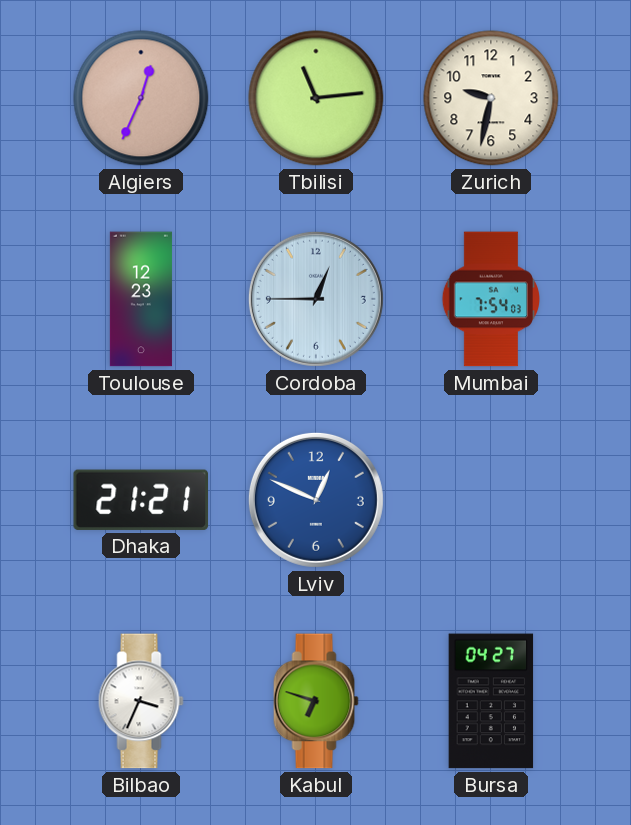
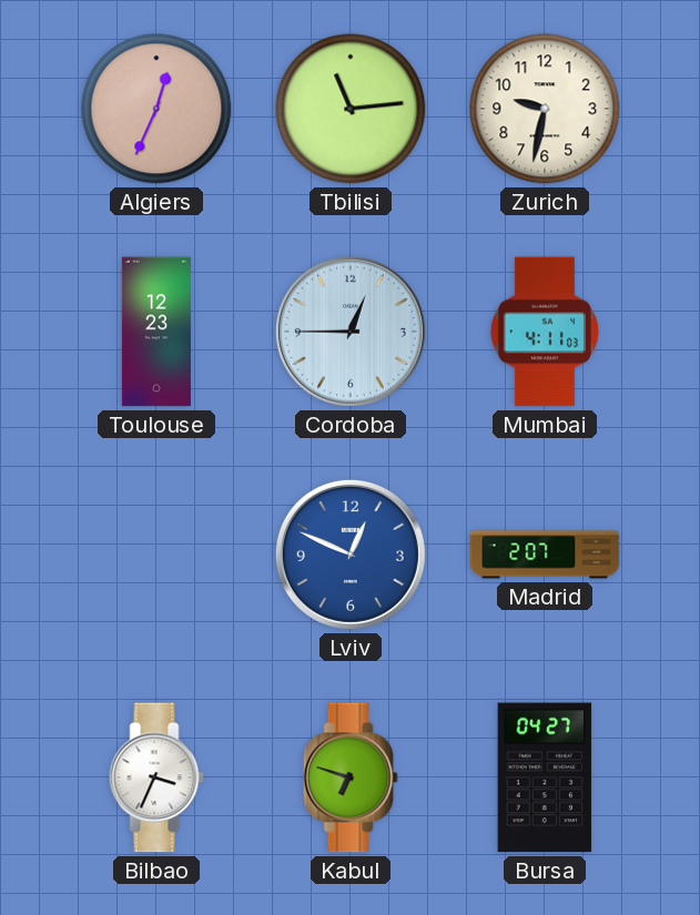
Mumbai: 7:54 -> 4:11 (544, 332)
Dhaka: 21:21 -> none (140, 500)
Madrid: none -> 2:07 (545, 555)
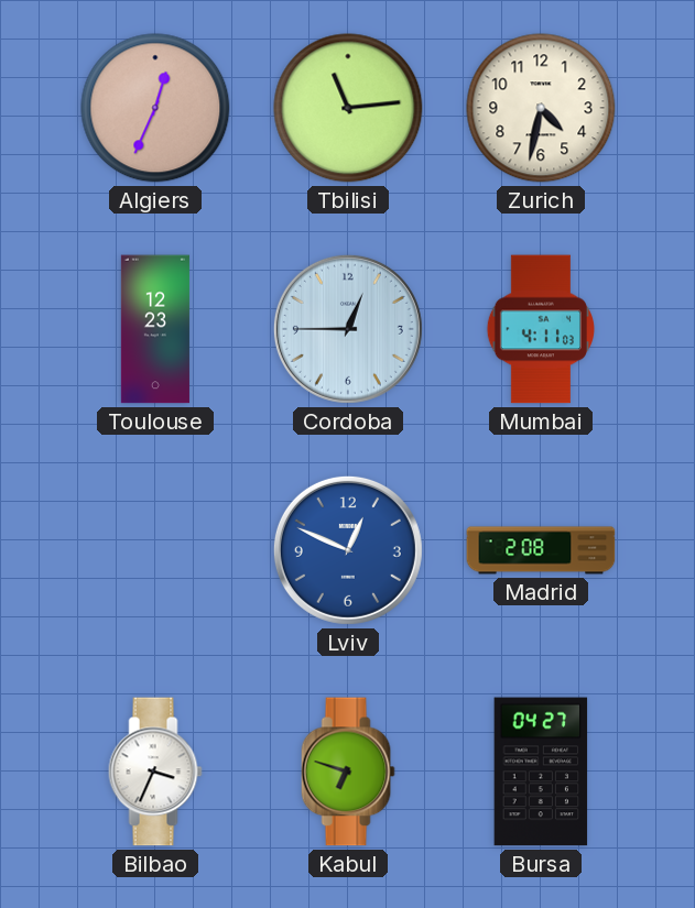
Zurich: 9:32 -> 4:32 (541, 108)
Madrid: 2:07 -> 2:08 (541, 550)
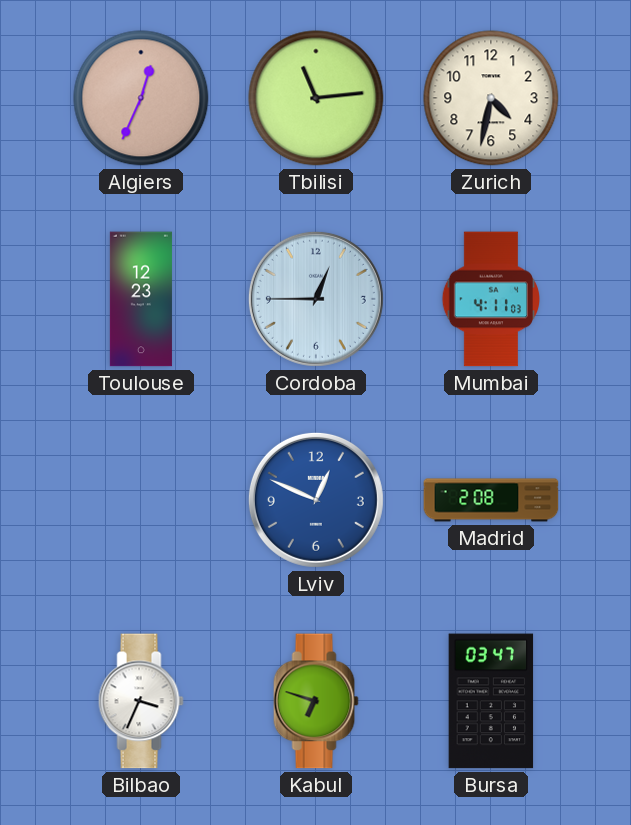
Bursa: 04:27 -> 03:47 (491, 701)
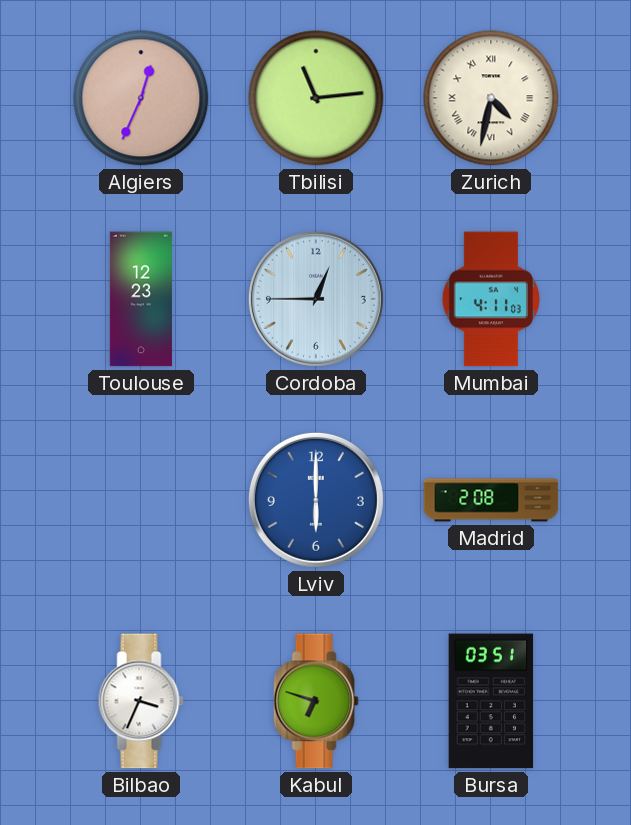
Zurich numerals: Arabic -> Roman (491, 98)
Lviv: 12:49 -> 6:00 (316, 500)
Bursa: 03:47 -> 03:51 (491, 701)
